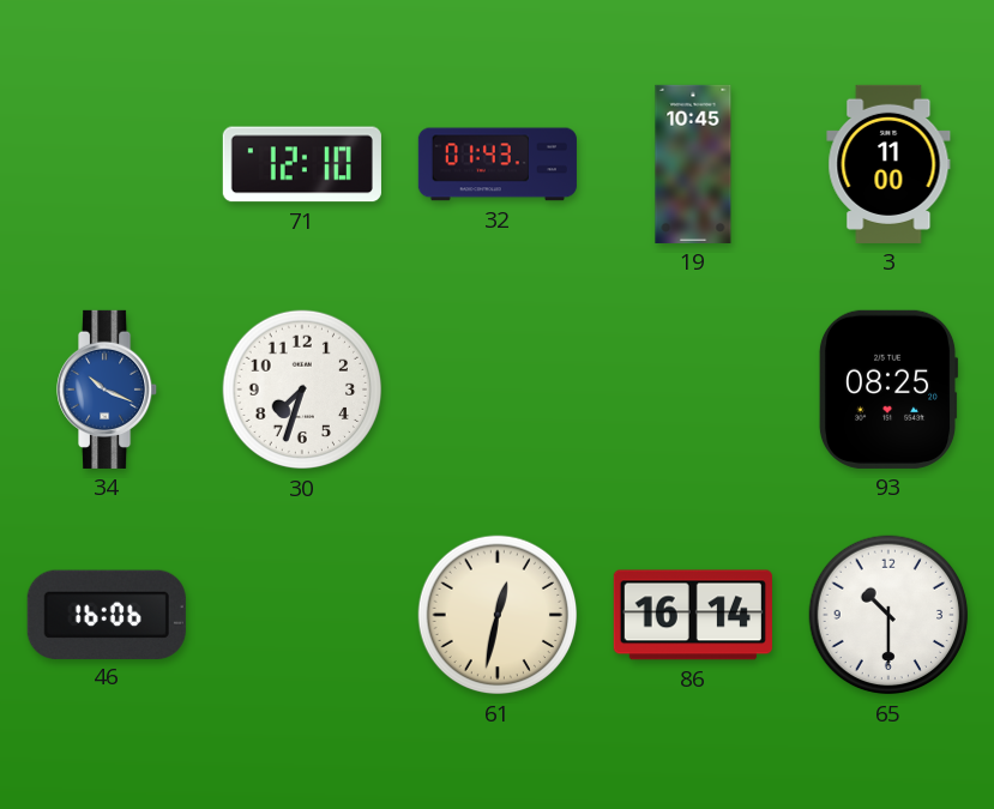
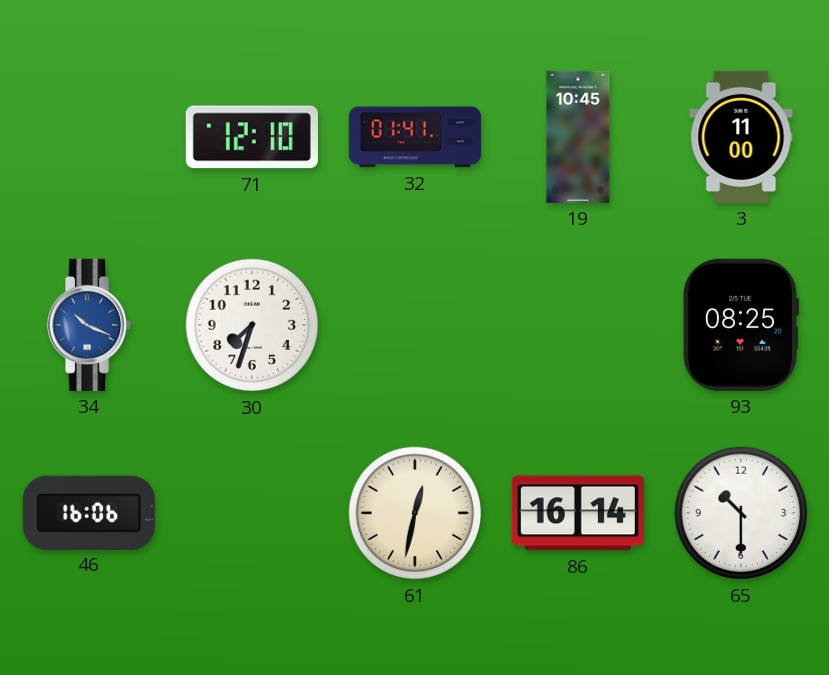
32: 01:43 -> 01:41 (415, 137)
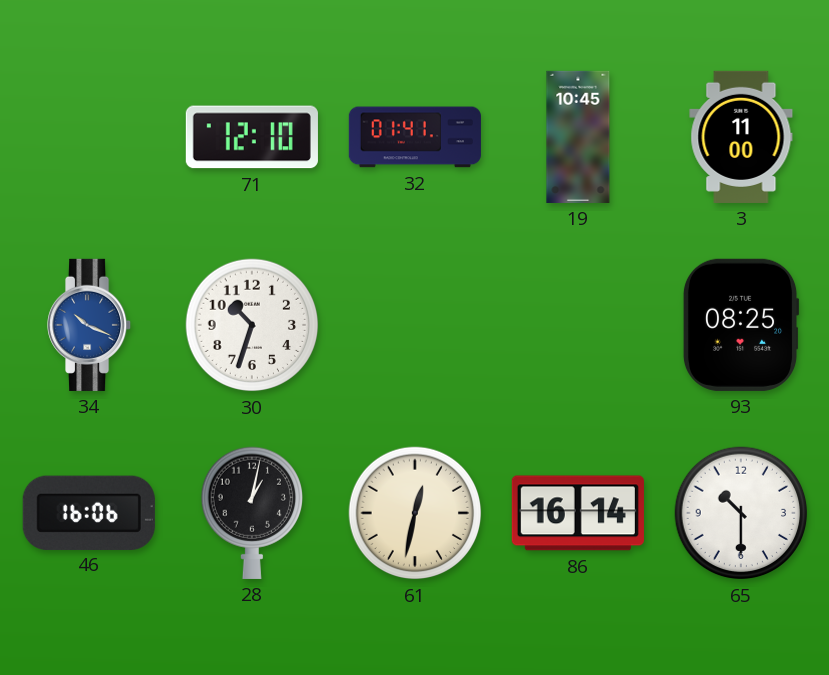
30: 7:33 -> 10:33 (252, 325)
28: none -> 1:02 (251, 513)
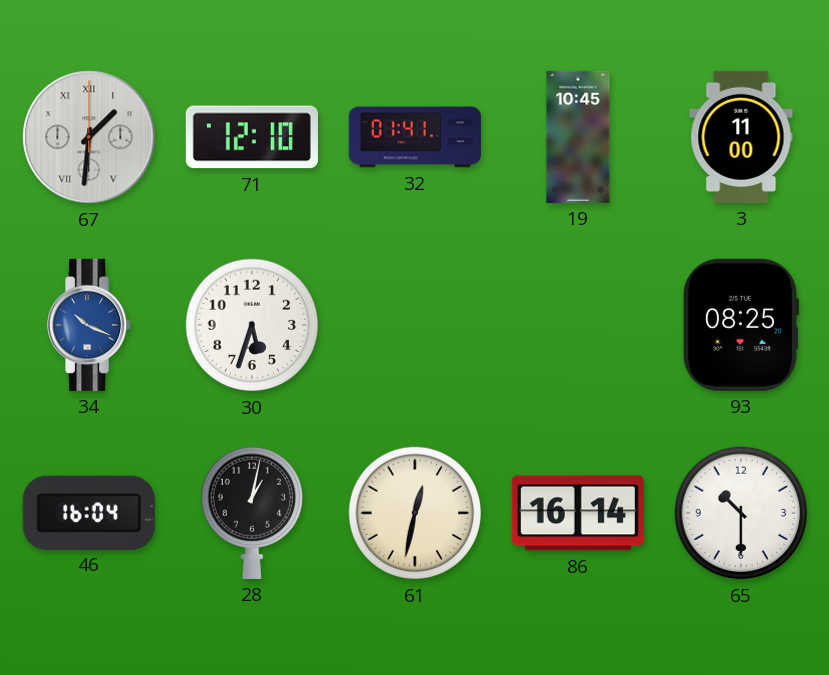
67: none -> 1:31 (89, 137)
30: 10:33 -> 5:33 (252, 325)
46: 16:06 -> 16:04 (89, 512)
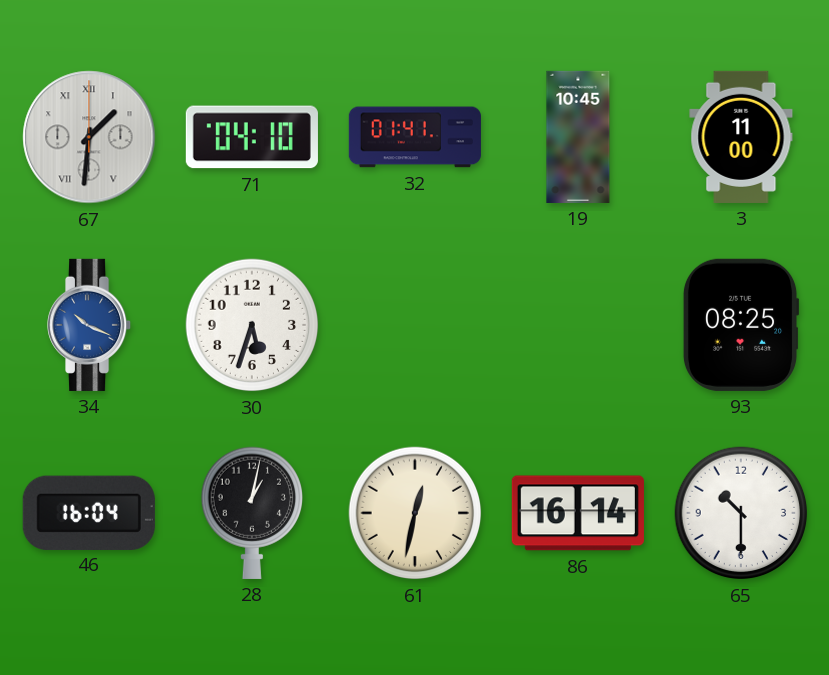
71: 12:10 -> 04:10 (252, 137)
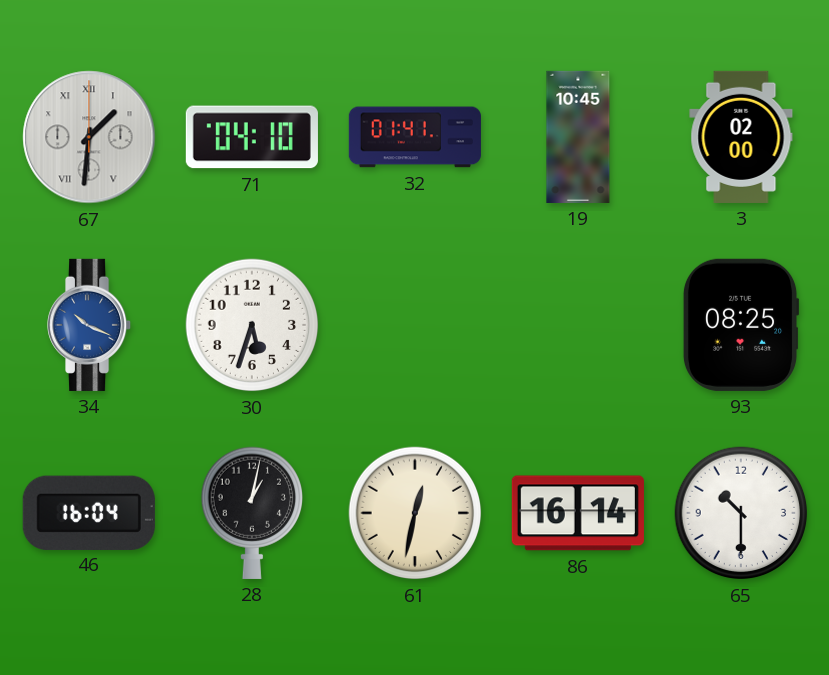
3: 11:00 -> 02:00 (741, 137)
